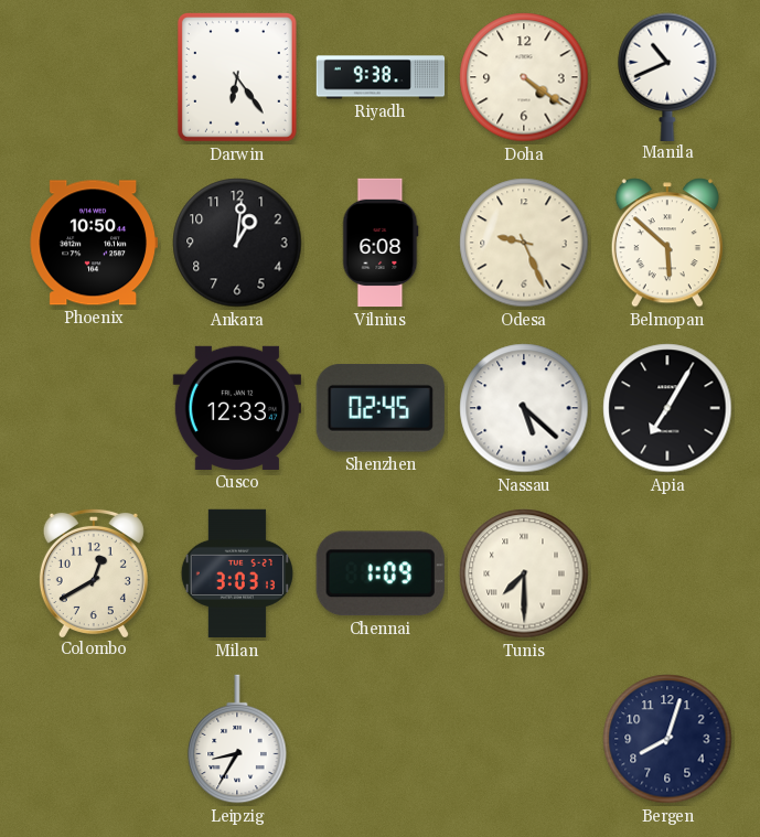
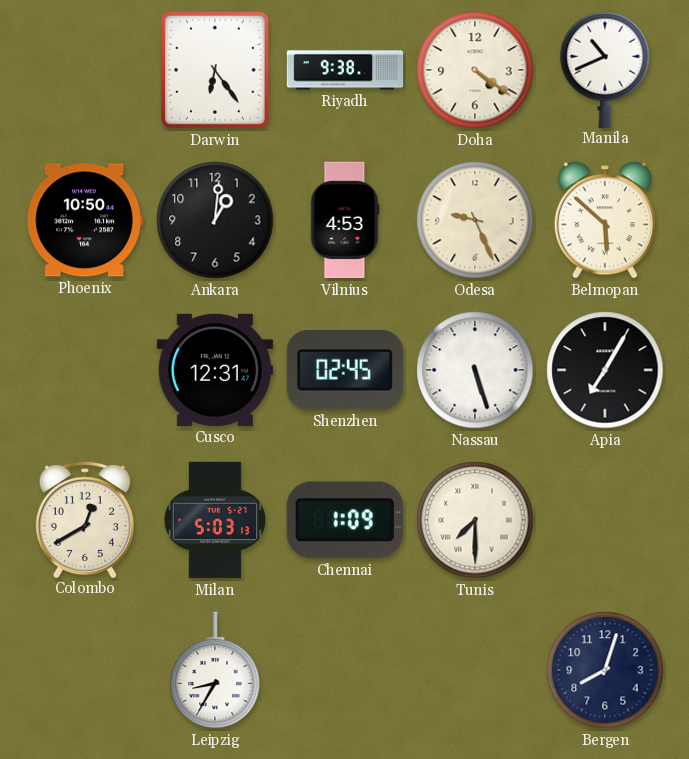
Vilnius: 6:08 -> 4:53 (345, 220)
Cusco: 12:33 -> 12:31 (214, 370)
Nassau: 5:22 -> 5:27 (475, 370)
Milan: 3:03 -> 5:03 (215, 520)
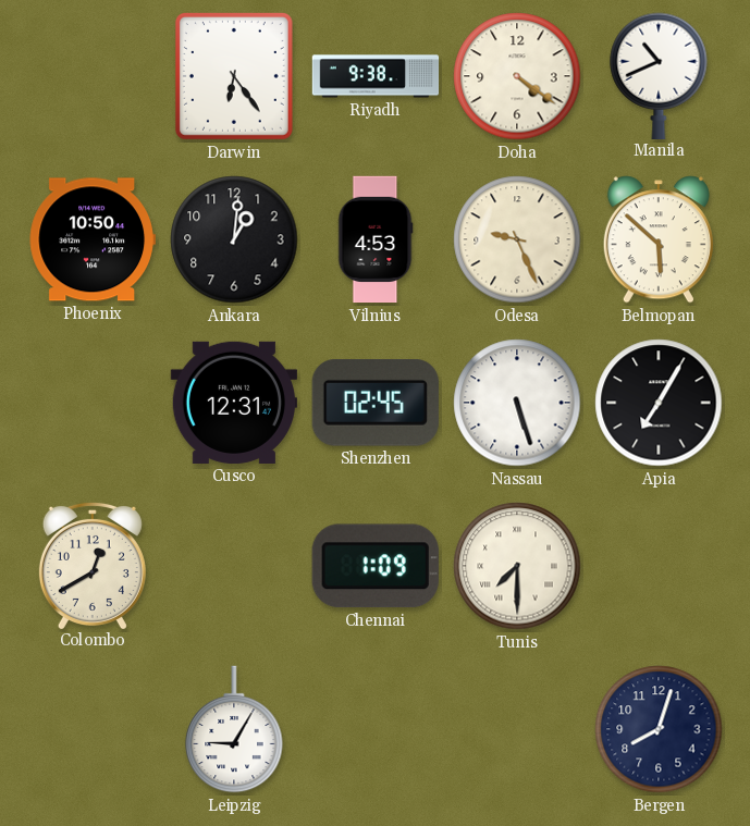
Milan: 5:03 -> none (215, 520)
Leipzig: 8:35 -> 9:05 (234, 729)
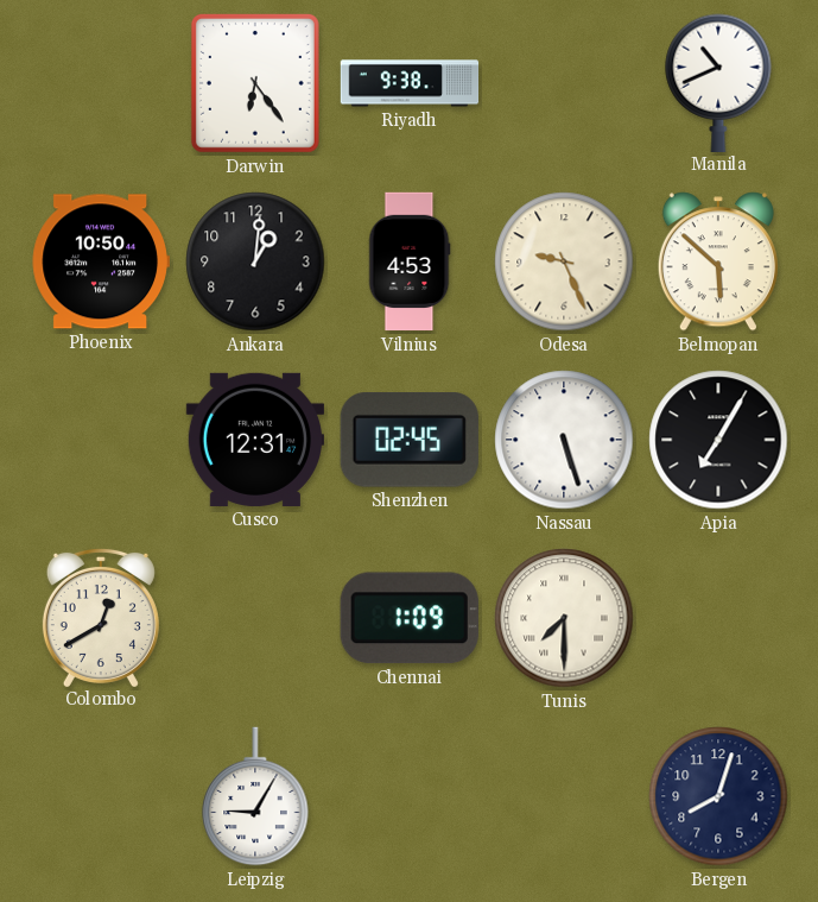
Doha: 4:21 -> none (517, 76)
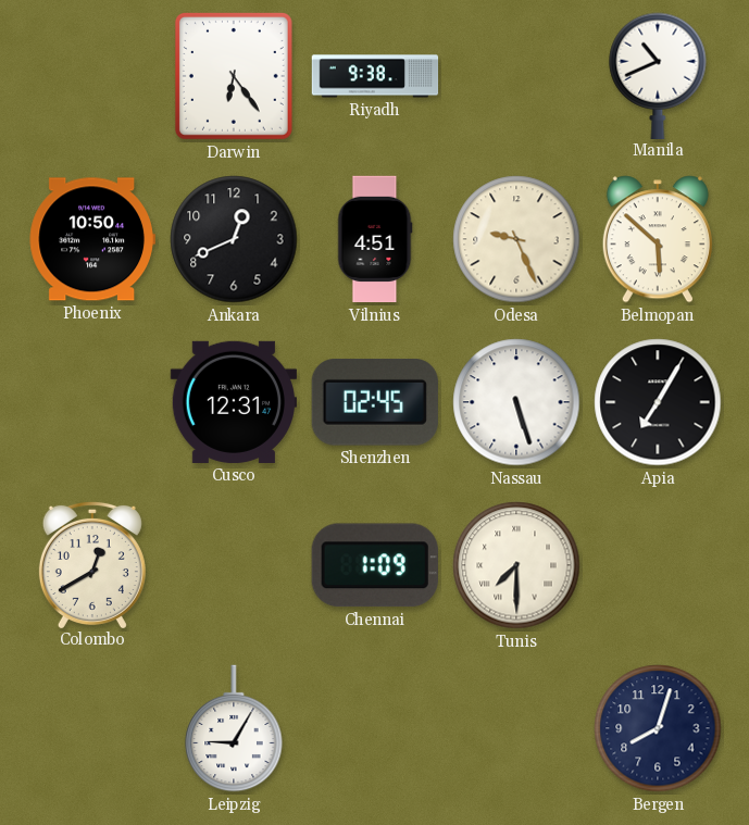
Ankara: 1:01 -> 12:41 (234, 239)
Vilnius: 4:53 -> 4:51 (375, 239)
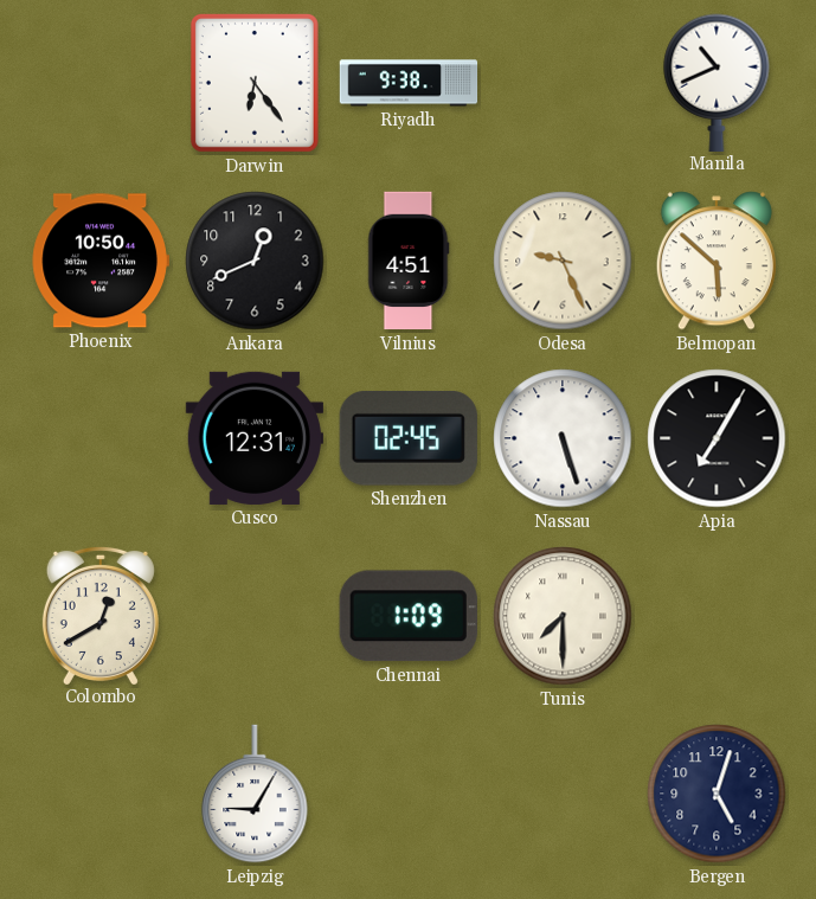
Bergen: 8:03 -> 5:03 (717, 794)
